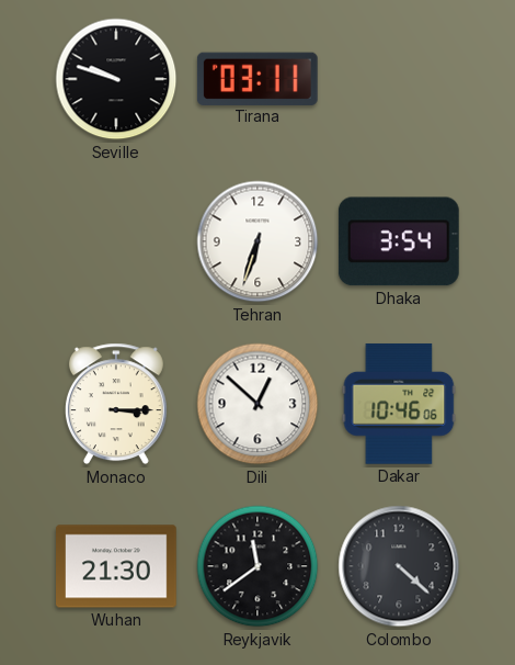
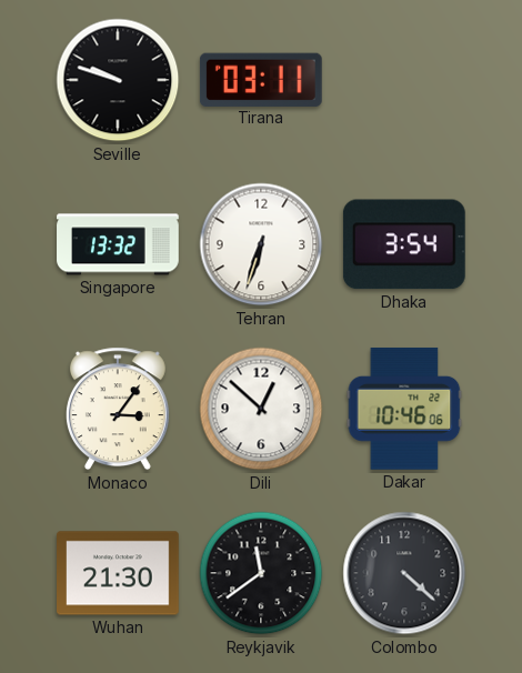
Singapore: none -> 13:32 (118, 244)
Monaco: 3:15 -> 3:06 (118, 409)
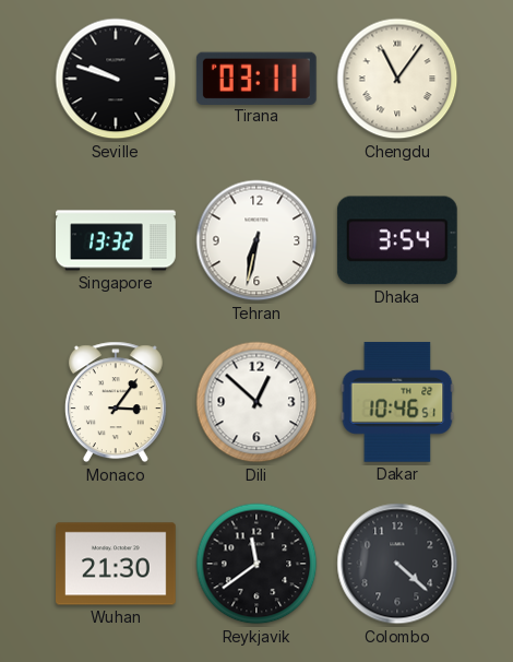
Chengdu: none -> 11:06 (397, 79)
Tehran: 6:33 -> 6:32 (256, 240)
Dakar: 10:46:06 -> 10:46:51 (397, 402)
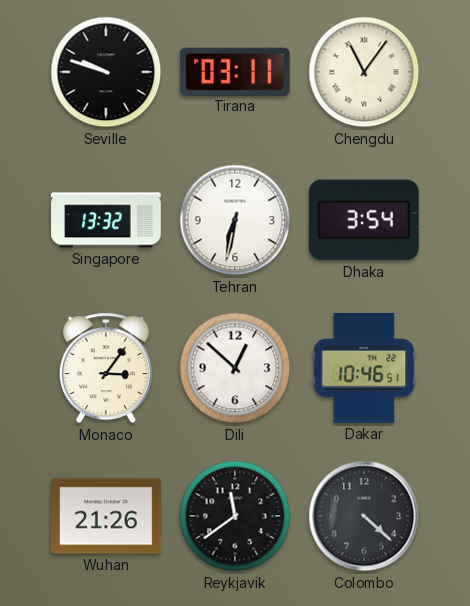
Wuhan: 21:30 -> 21:26 (107, 516)
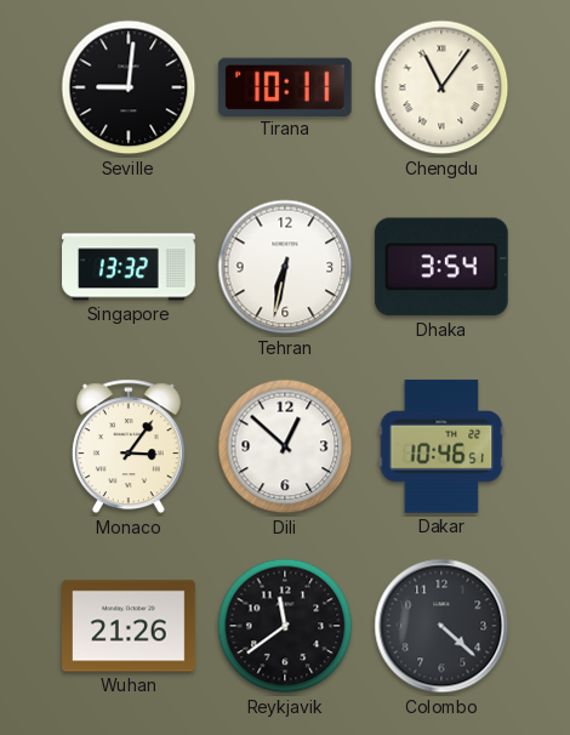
Seville: 9:48 -> 9:01 (129, 87)
Tirana: 03:11 -> 10:11 (285, 86)
